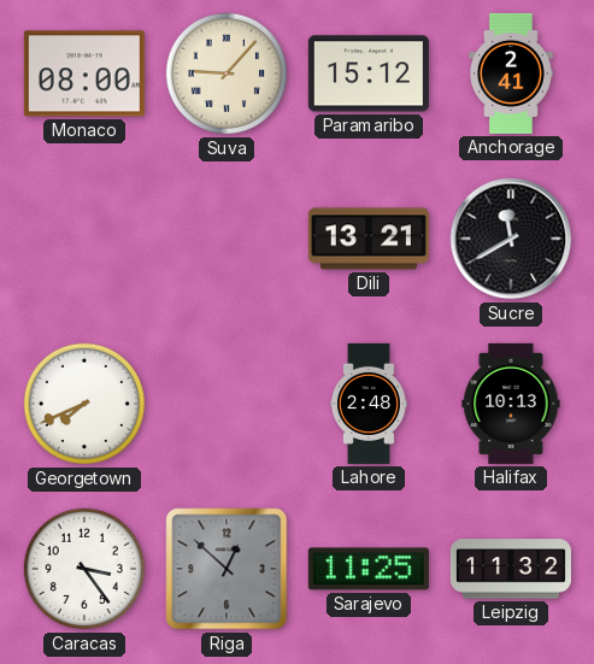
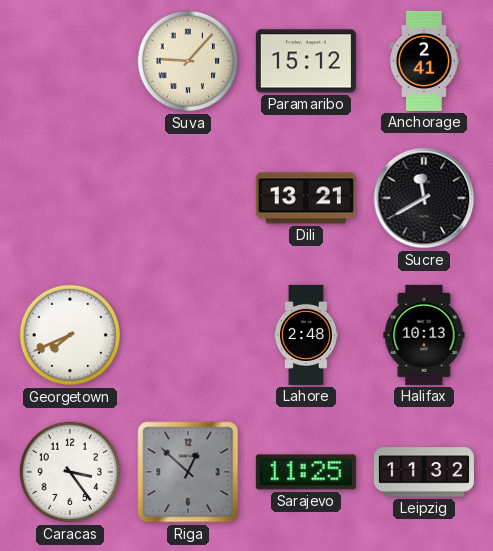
Monaco: 08:00 -> none (84, 74)
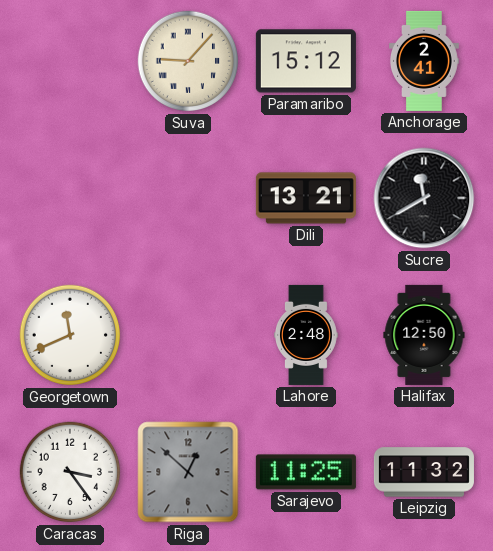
Georgetown: 7:41 -> 11:41 (70, 335)
Halifax: 10:13 -> 12:50 (424, 335)
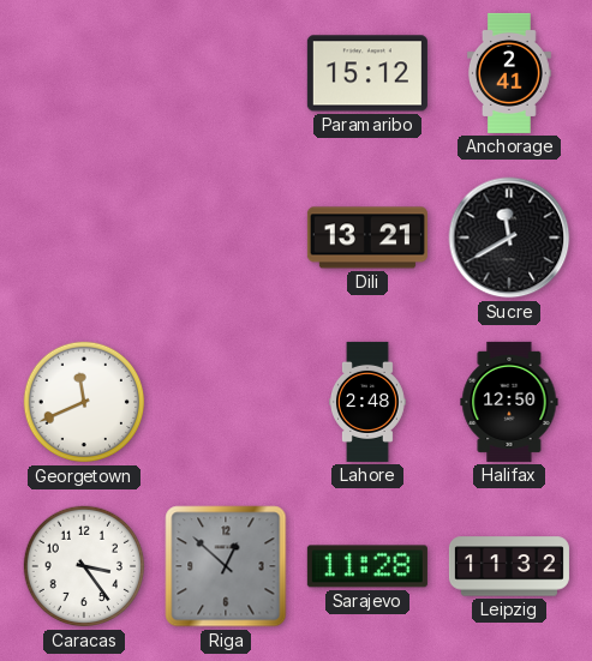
Suva: 9:07 -> none (188, 61)
Sarajevo: 11:25 -> 11:28 (367, 566)
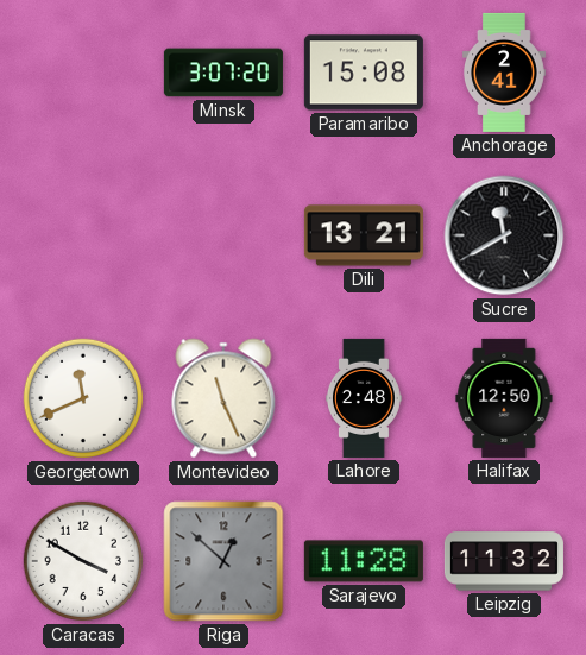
Minsk: none -> 3:07 (223, 73)
Paramaribo: 15:12 -> 15:08 (364, 73)
Montevideo: none -> 11:26 (223, 398)
Caracas: 3:24 -> 3:50 (83, 561)
